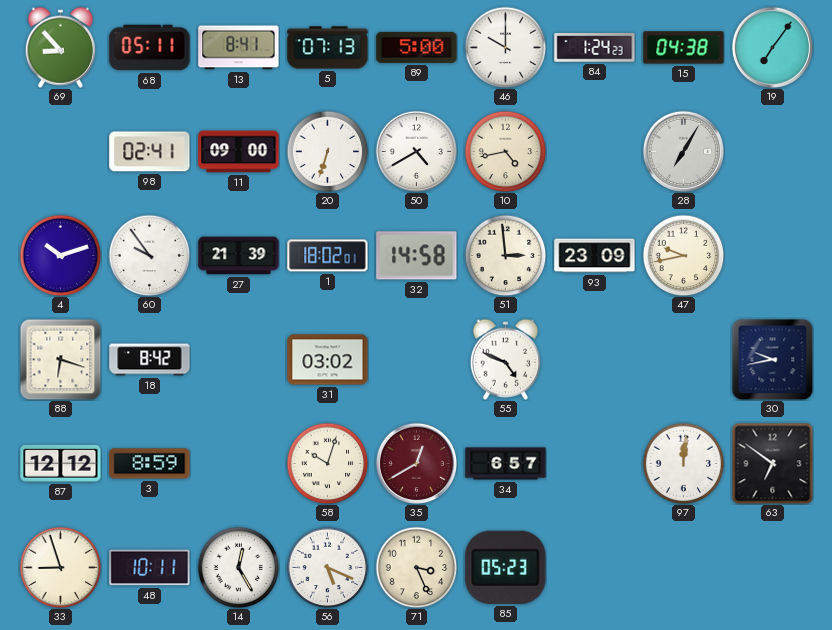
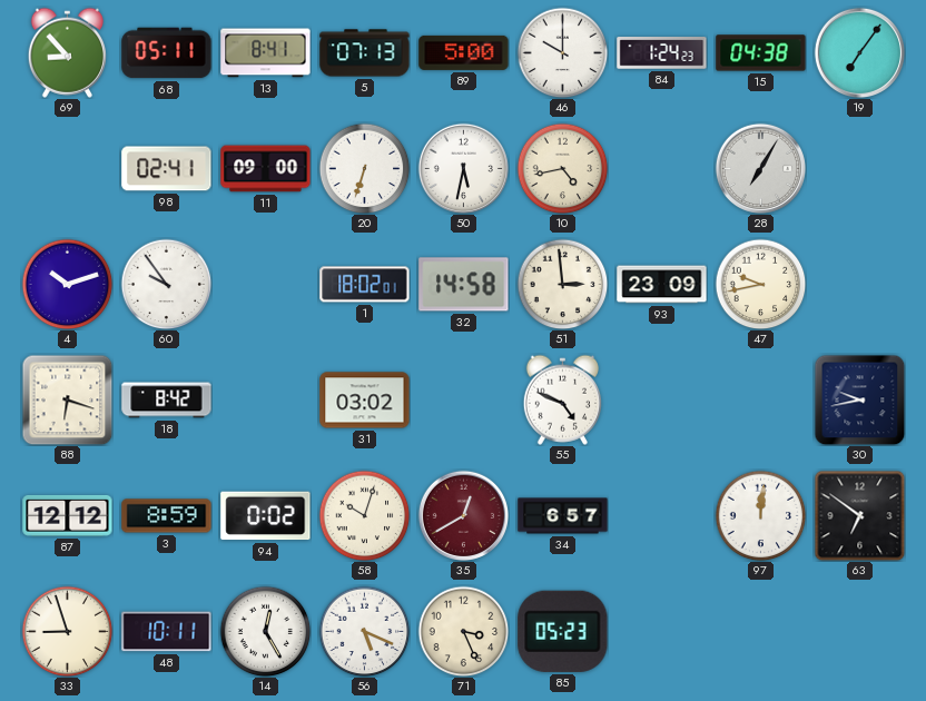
50: 4:40 -> 5:32 (463, 168)
27: 21:39 -> none (239, 256)
94: none -> 0:02 (266, 516)
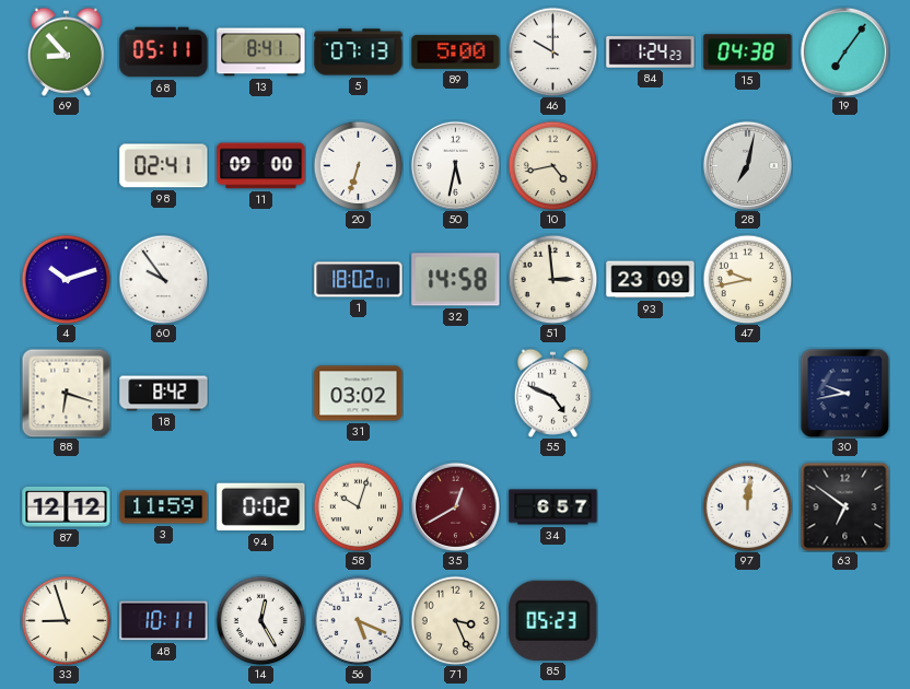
28: 7:05 -> 7:02 (747, 165)
3: 8:59 -> 11:59 (164, 507)
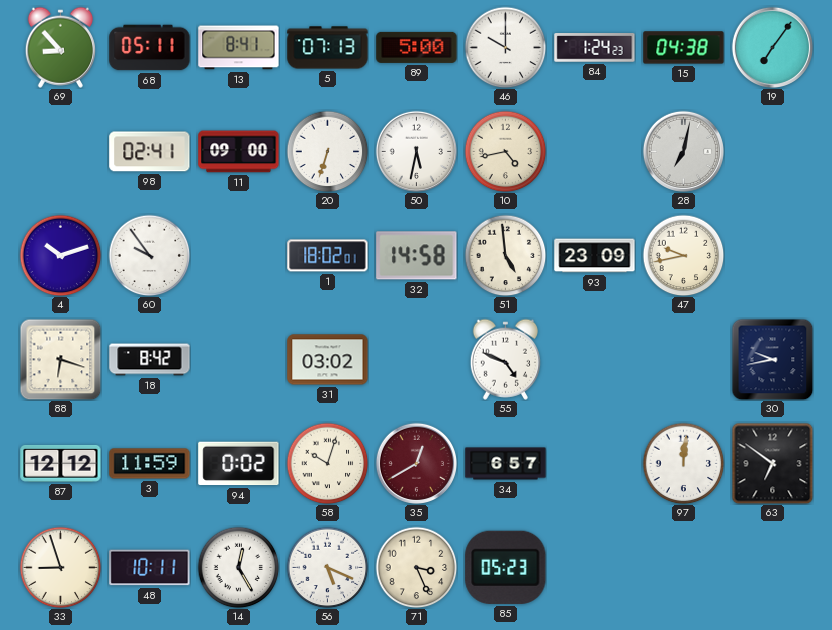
51: 2:59 -> 4:59 (505, 255)
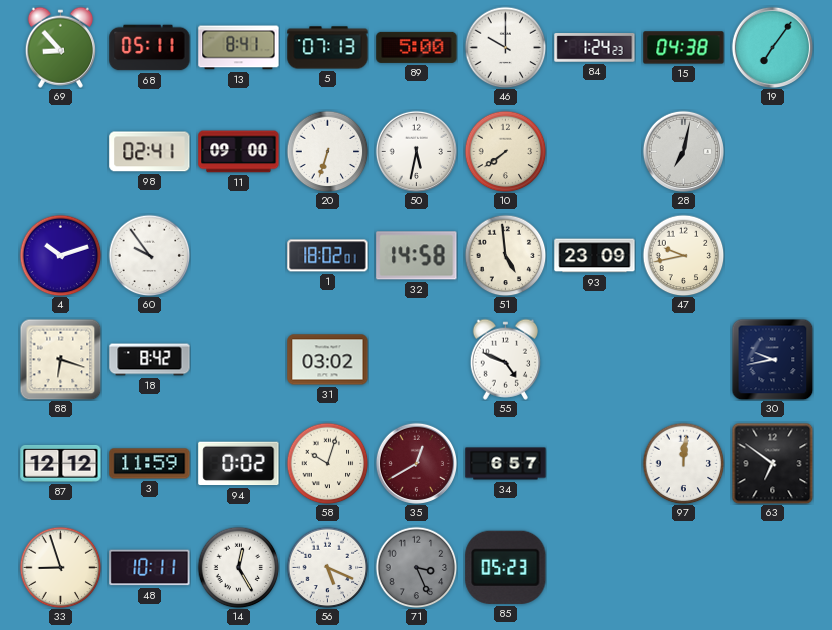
10: 4:43 -> 7:39 (505, 151)
71 dial: cream -> grey (416, 567)
